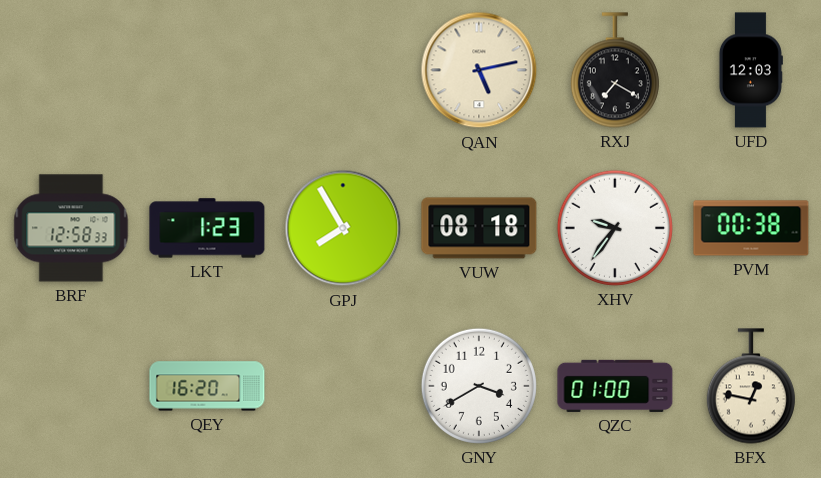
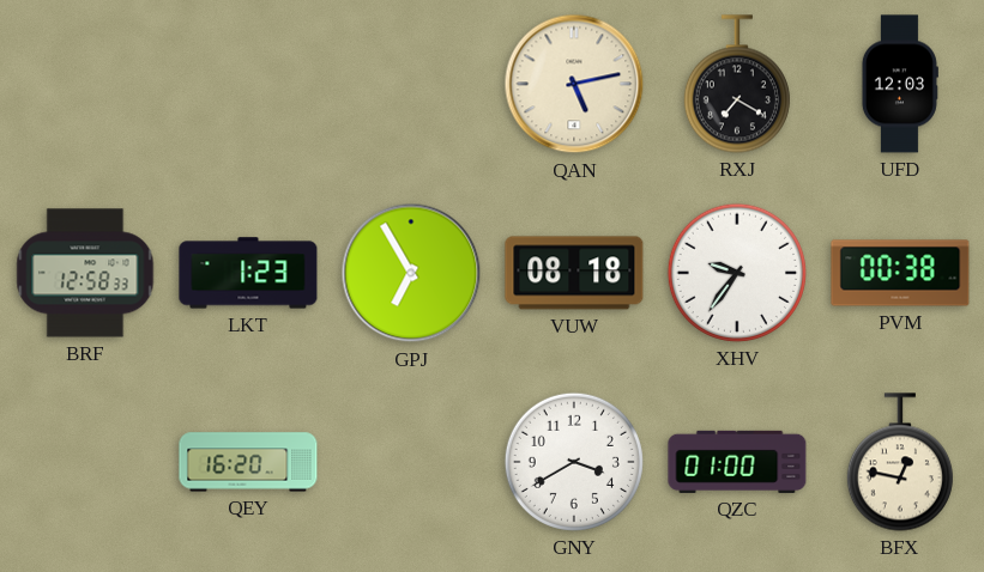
GPJ: 7:55 -> 6:55 (411, 273)
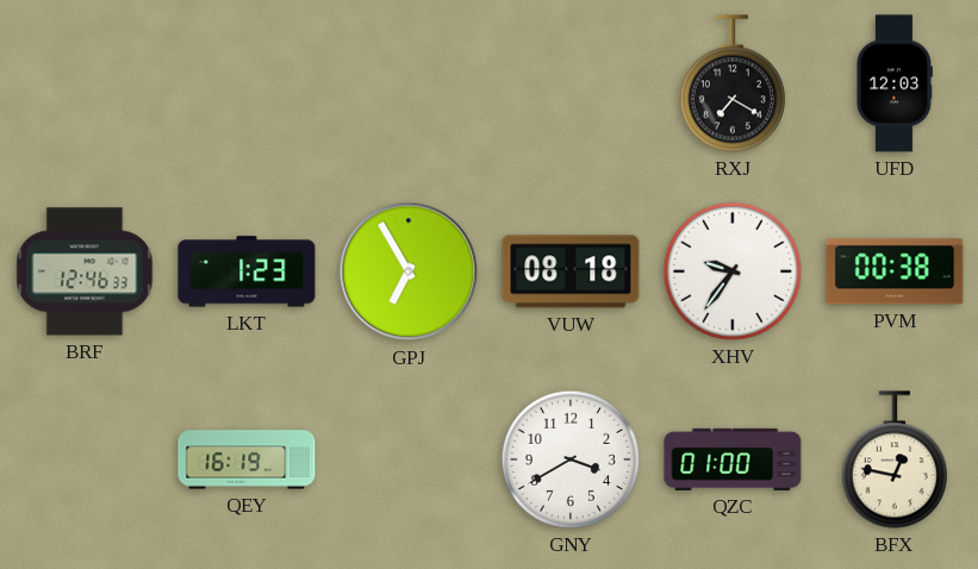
QAN: 5:13 -> none (574, 84)
BRF: 12:58 -> 12:46 (85, 271)
QEY: 16:20 -> 16:19 (247, 459)
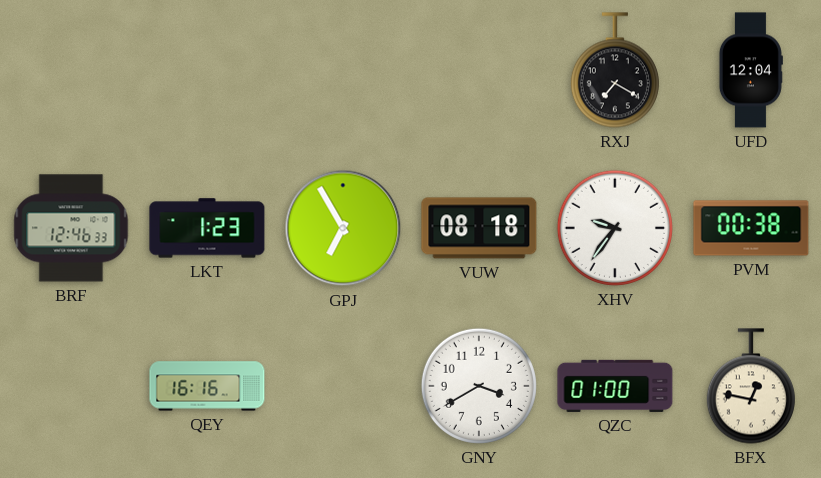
UFD: 12:03 -> 12:04 (750, 70)
QEY: 16:19 -> 16:16 (207, 386)
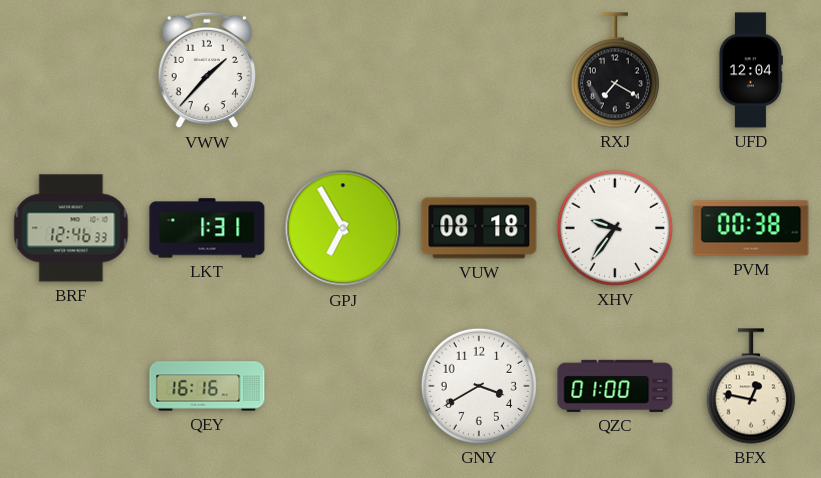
VWW: none -> 1:37 (207, 70)
LKT: 1:23 -> 1:31 (207, 228)
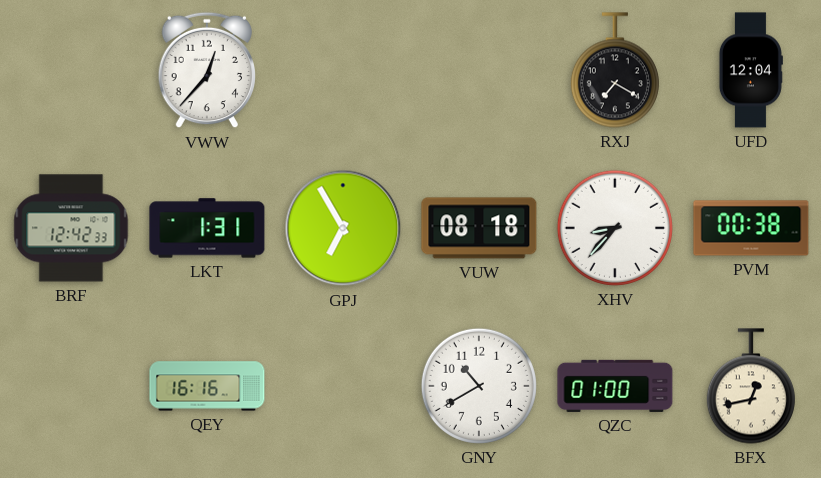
VWW: 1:37 -> 12:37 (207, 70)
BRF: 12:46 -> 12:42 (71, 228)
XHV: 9:36 -> 8:37 (615, 228)
GNY: 3:40 -> 10:40 (479, 386)
BFX: 12:47 -> 12:43 (751, 386)
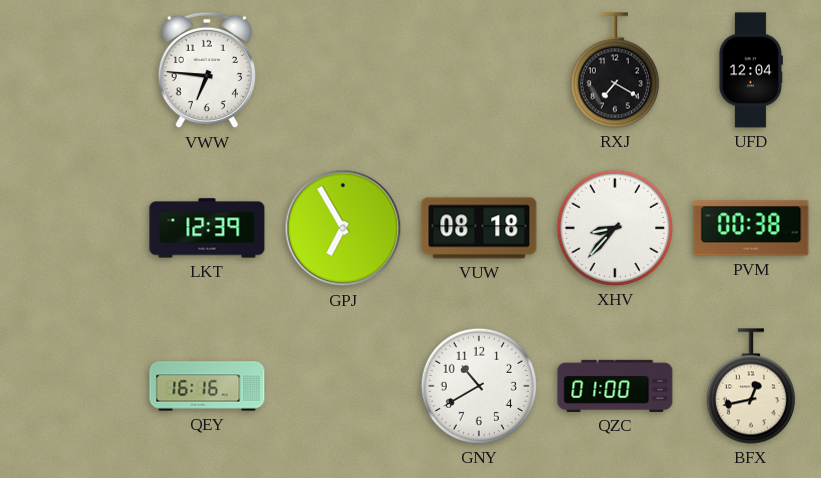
VWW: 12:37 -> 6:46 (207, 70)
BRF: 12:42 -> none (71, 228)
LKT: 1:31 -> 12:39 (207, 228)
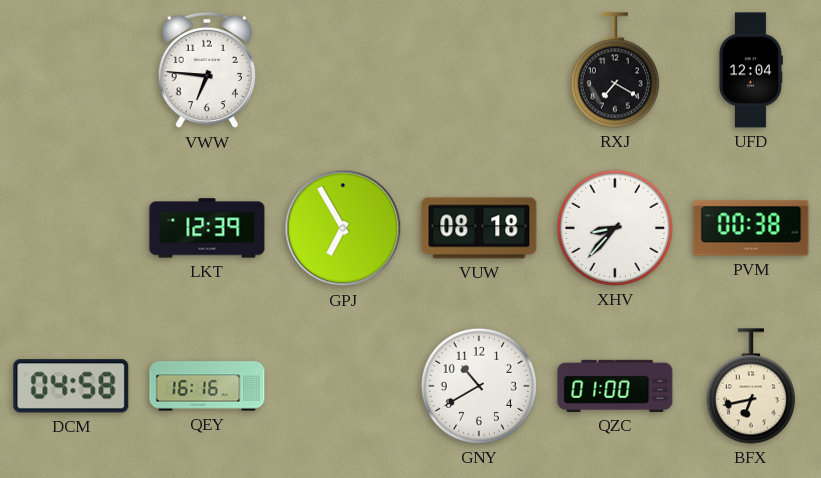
DCM: none -> 04:58 (71, 386)
BFX: 12:43 -> 6:43 (751, 386)
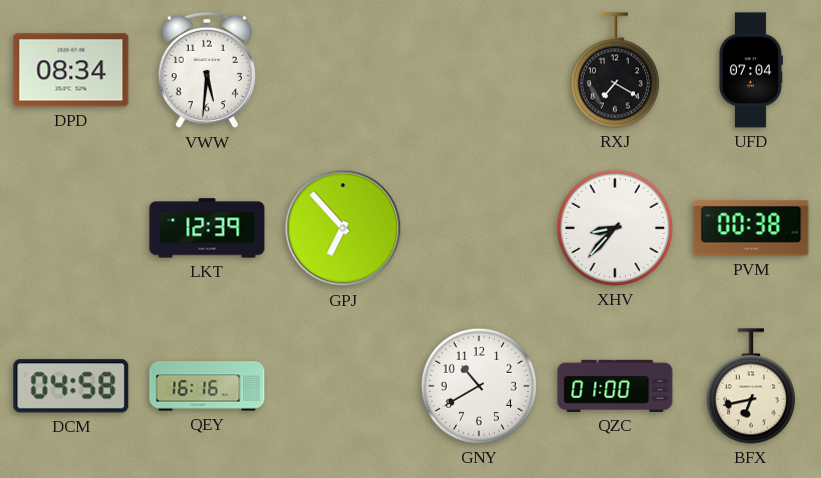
DPD: none -> 08:34 (71, 70)
VWW: 6:46 -> 5:31 (207, 70)
UFD: 12:04 -> 07:04 (750, 70)
GPJ: 6:55 -> 6:53 (343, 228)
VUW: 08:18 -> none (479, 228)
